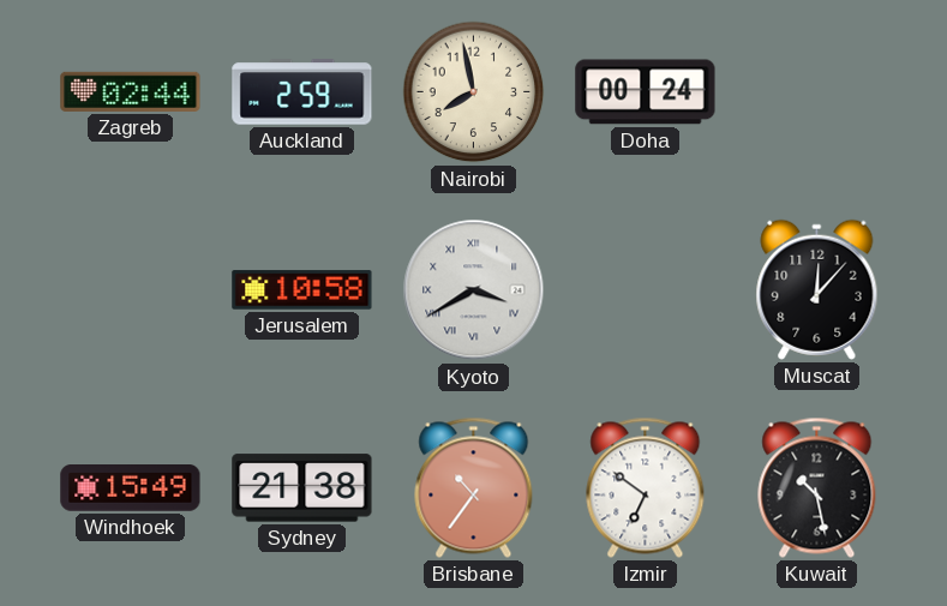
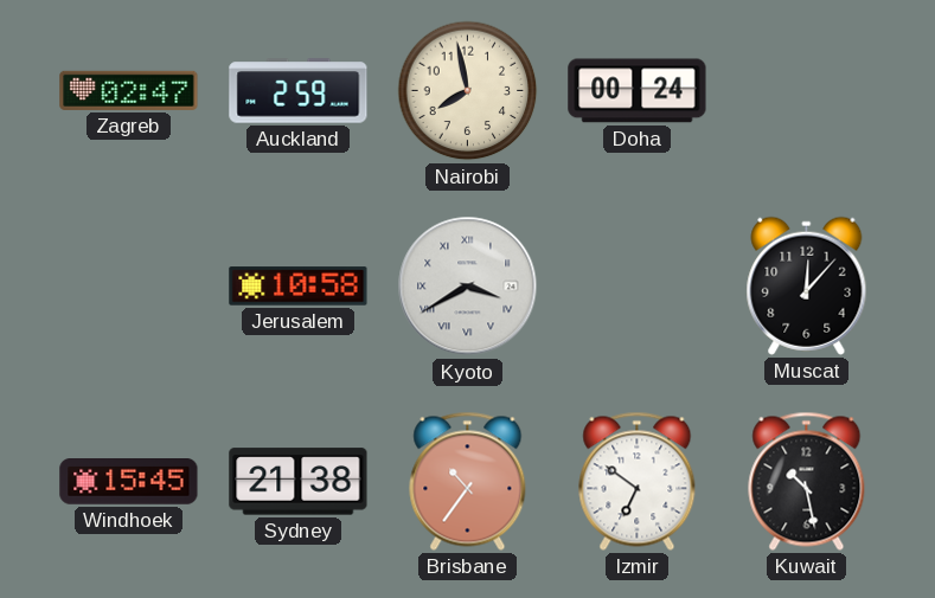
Zagreb: 02:44 -> 02:47 (129, 90)
Windhoek: 15:49 -> 15:45 (129, 482)
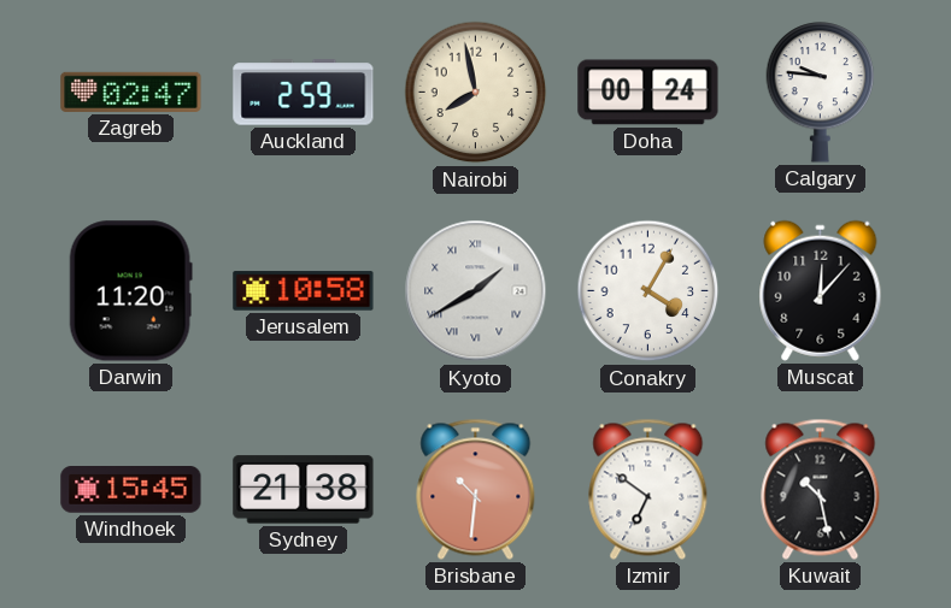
Calgary: none -> 9:46 (821, 93)
Darwin: none -> 11:20 (130, 291)
Kyoto: 3:40 -> 1:40 (476, 291)
Conakry: none -> 4:05 (648, 291)
Brisbane: 10:36 -> 10:31 (476, 489)
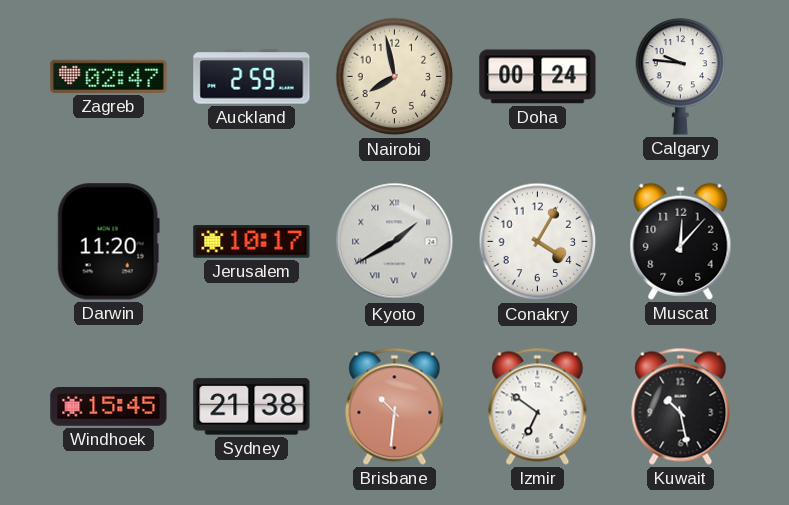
Jerusalem: 10:58 -> 10:17 (252, 242)
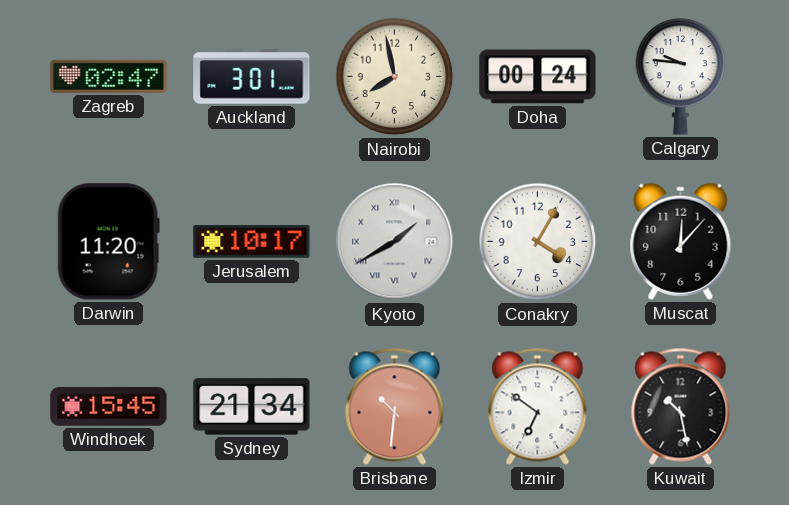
Auckland: 2:59 -> 3:01 (252, 77)
Sydney: 21:38 -> 21:34 (252, 407)
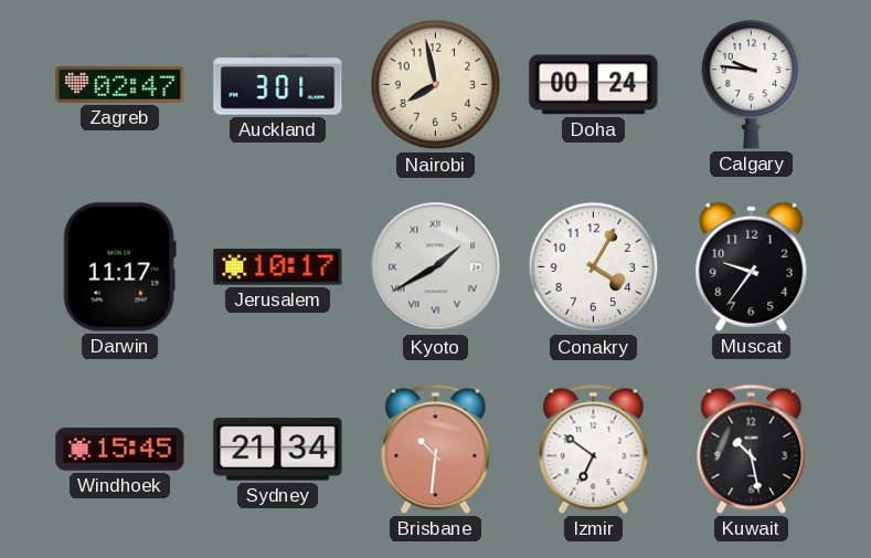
Darwin: 11:20 -> 11:17 (119, 267)
Muscat: 12:07 -> 9:36 (752, 266)
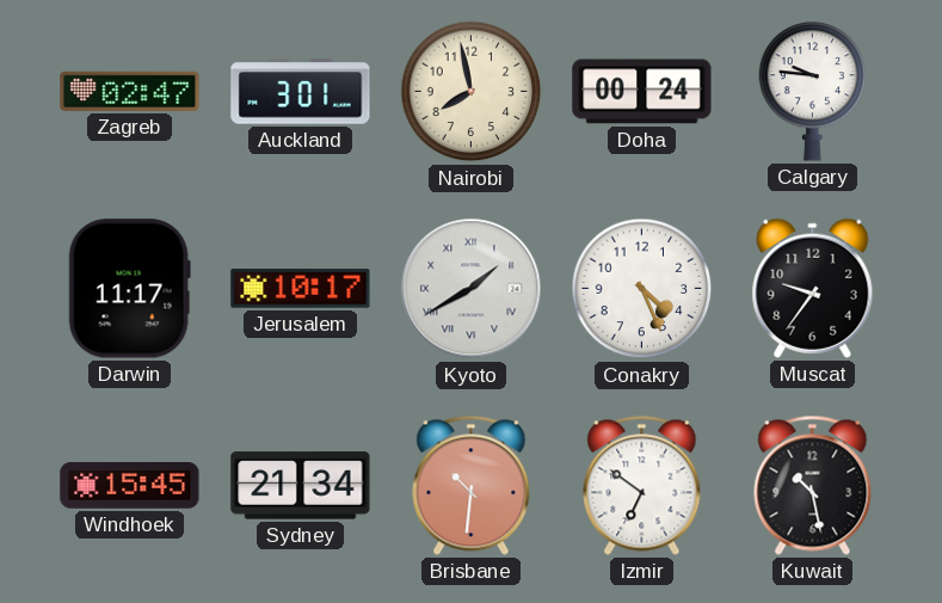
Conakry: 4:05 -> 4:26 (642, 289)
